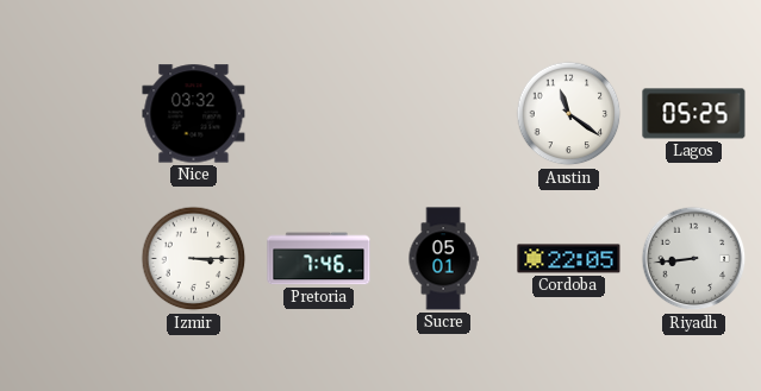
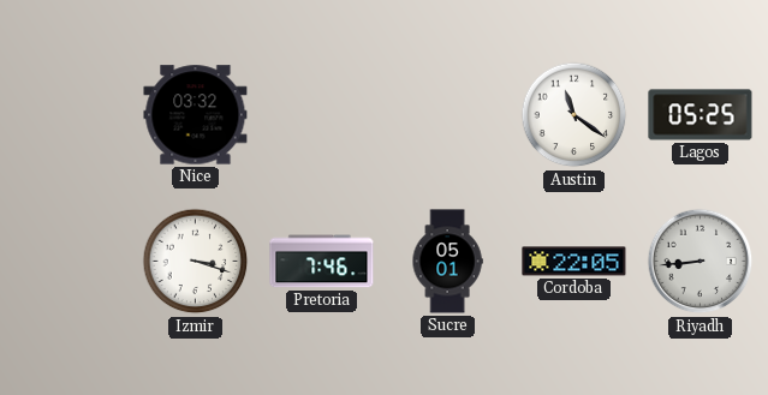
Izmir: 3:15 -> 3:18 (196, 262)
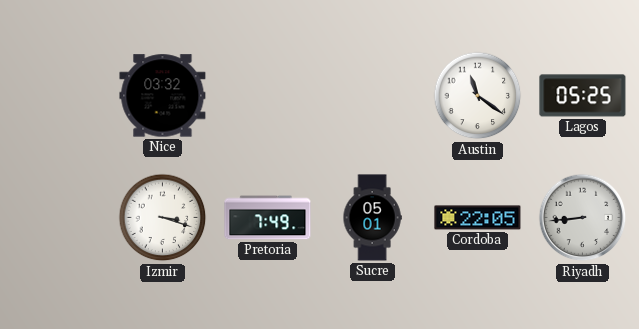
Pretoria: 7:46 -> 7:49 (268, 218)
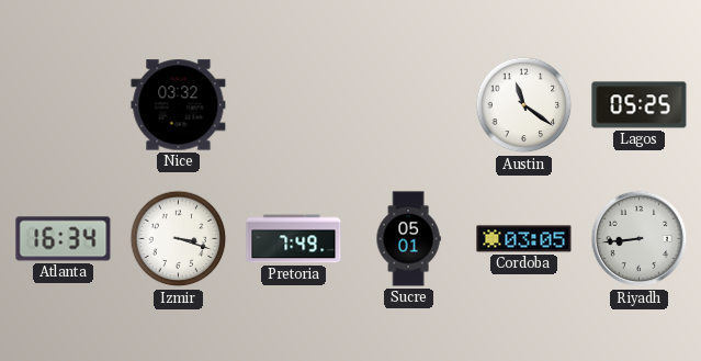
Atlanta: none -> 16:34 (64, 239)
Cordoba: 22:05 -> 03:05 (524, 239)
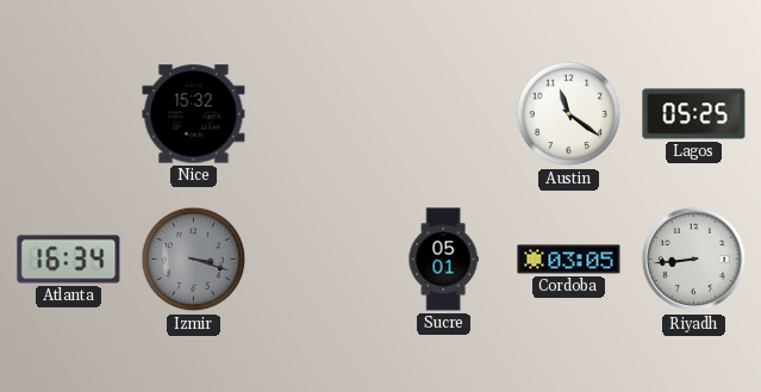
Nice: 03:32 -> 15:32 (194, 114)
Izmir dial: white -> grey (194, 260)
Pretoria: 7:49 -> none (294, 239)
